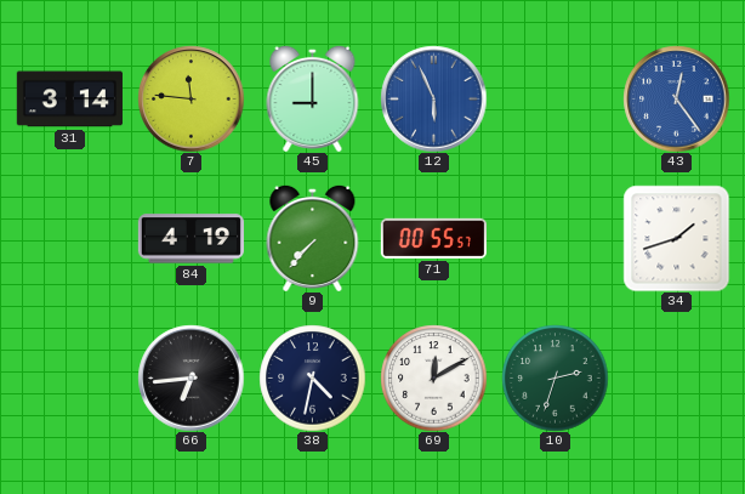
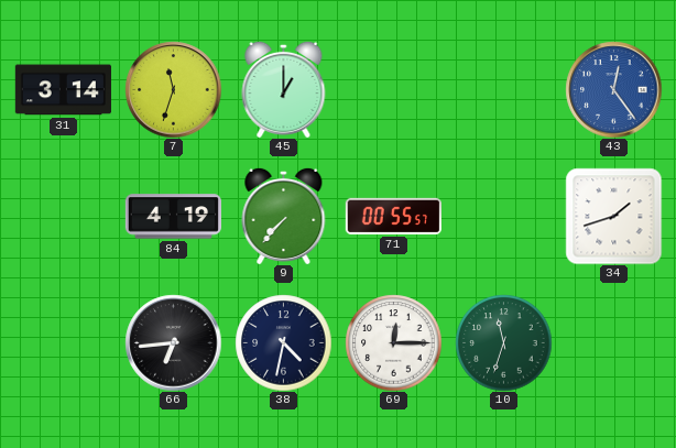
7: 11:46 -> 11:33 (173, 89)
45: 9:00 -> 1:00 (284, 89)
12: 5:56 -> none (433, 98)
69: 12:10 -> 12:15 (393, 342)
10: 2:33 -> 11:33 (503, 342)
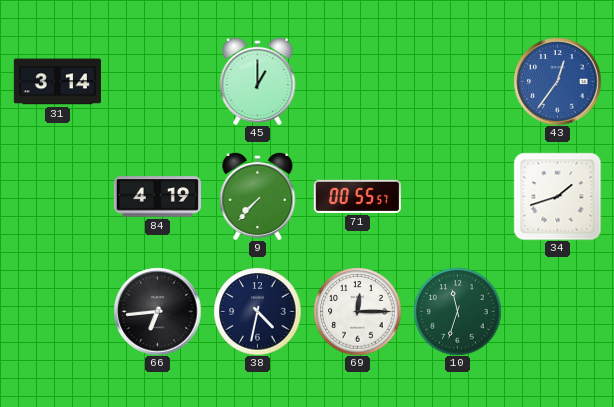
7: 11:33 -> none (173, 89)
43: 12:24 -> 12:36 (557, 81)
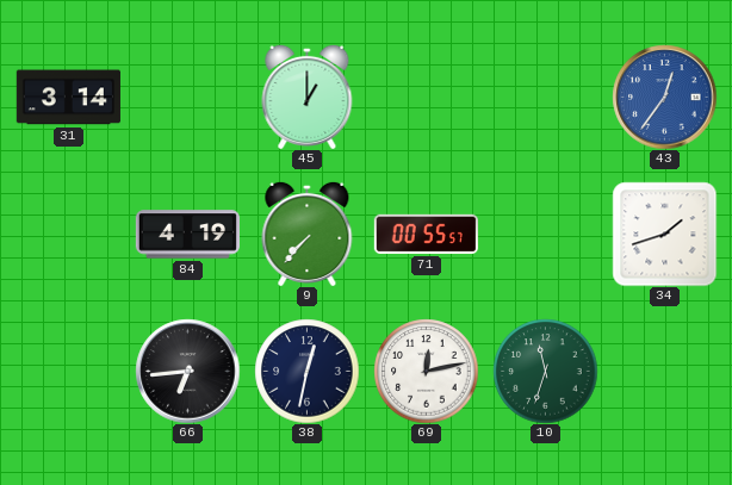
38: 4:32 -> 12:32 (306, 371)
69: 12:15 -> 12:13 (426, 371)
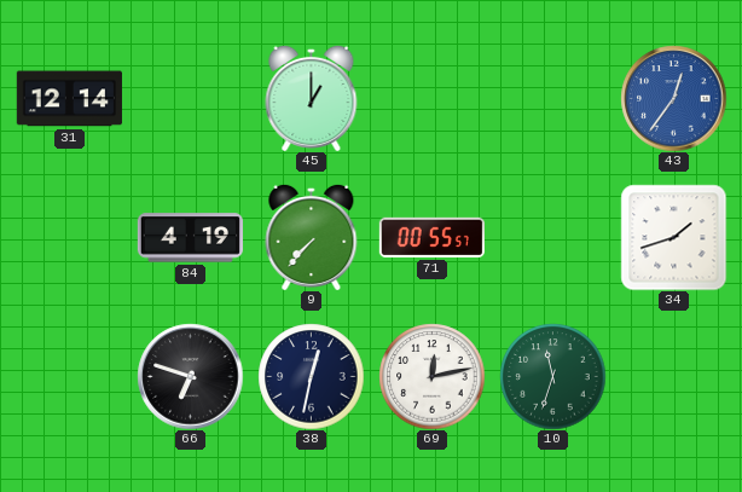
31: 3:14 -> 12:14 (69, 99)
66: 6:44 -> 6:48 (190, 376)
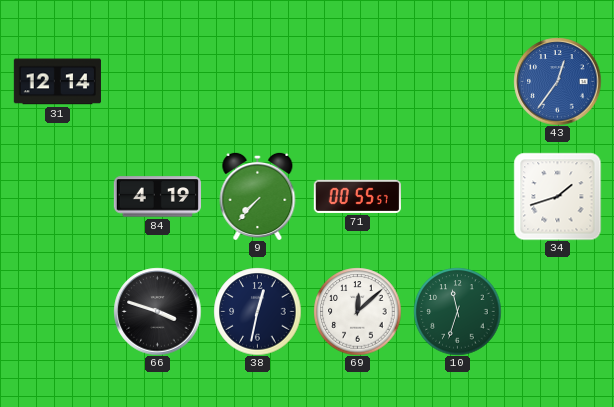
45: 1:00 -> none (312, 98)
66: 6:48 -> 3:48 (157, 311)
69: 12:13 -> 12:08 (357, 311)
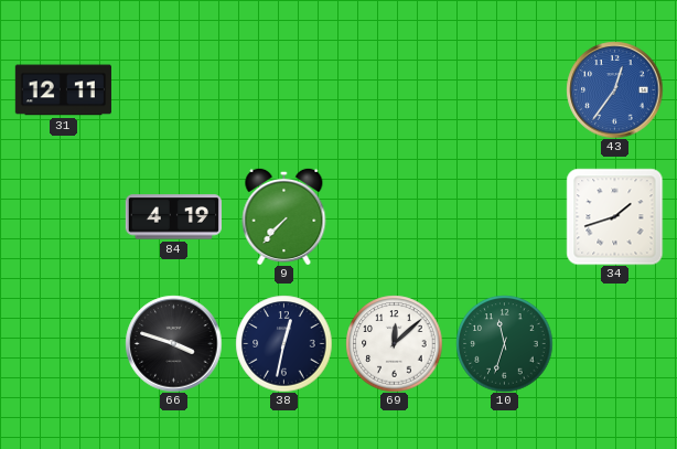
31: 12:14 -> 12:11 (63, 90)
71: 00:55 -> none (357, 196)
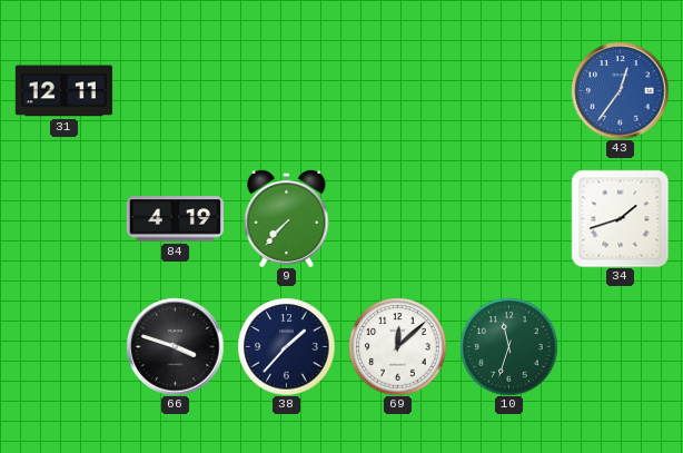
38: 12:32 -> 1:37 (286, 346)
